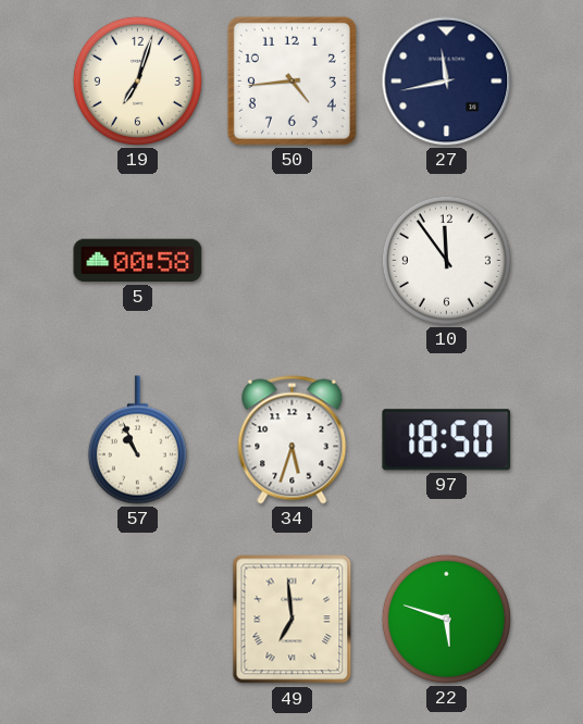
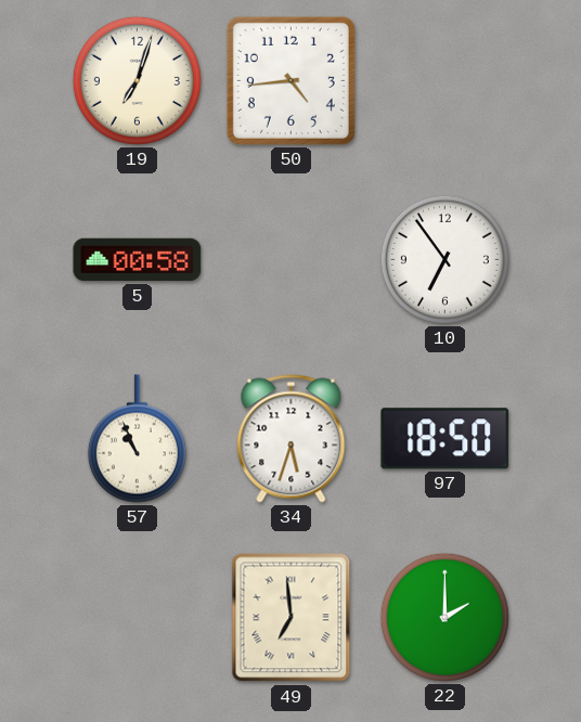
27: 11:43 -> none (447, 82)
10: 11:54 -> 6:54 (444, 259)
22: 5:48 -> 2:00 (444, 617)
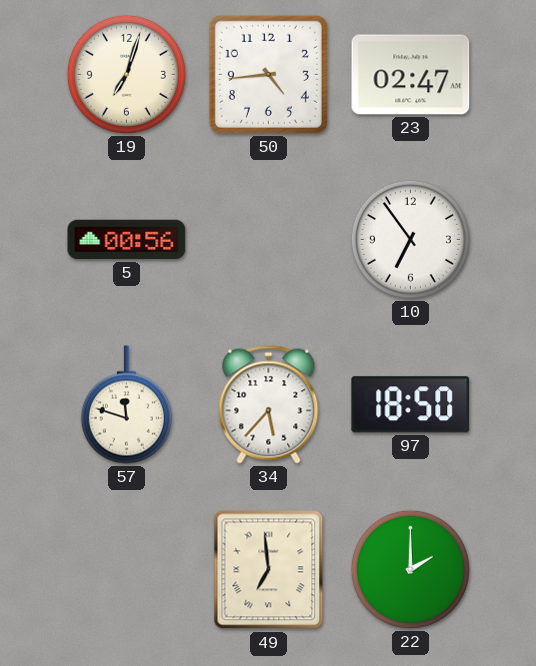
23: none -> 02:47 (411, 75)
5: 00:58 -> 00:56 (127, 240)
57: 10:56 -> 11:48 (126, 405)
34: 5:33 -> 5:37 (269, 405)
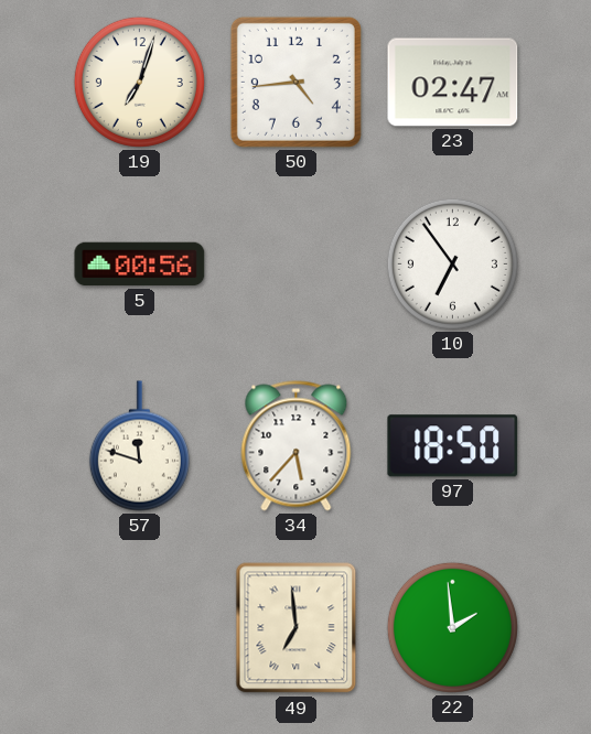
22: 2:00 -> 1:59 (452, 627)
